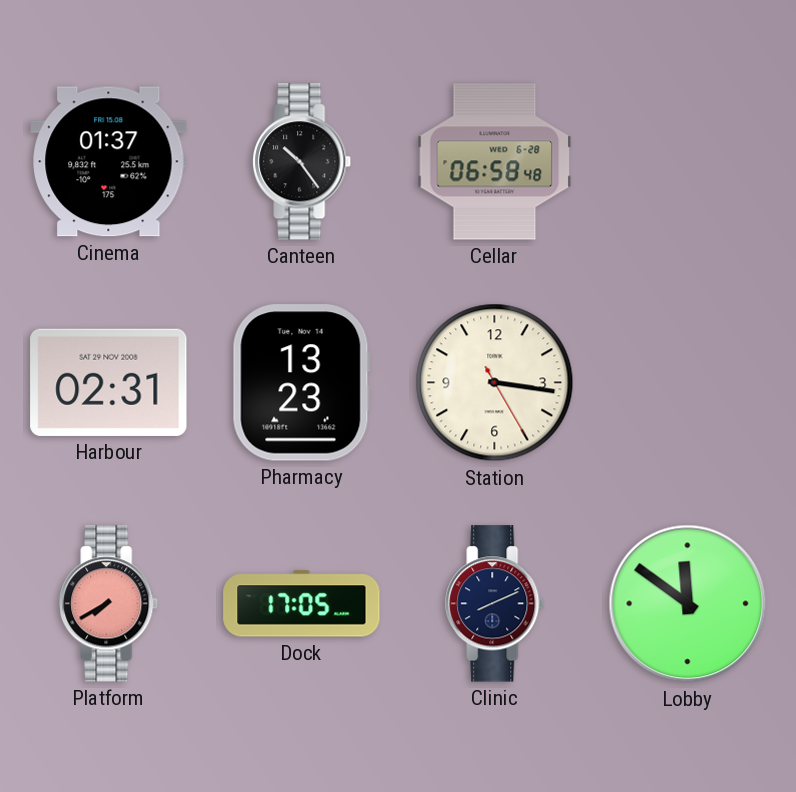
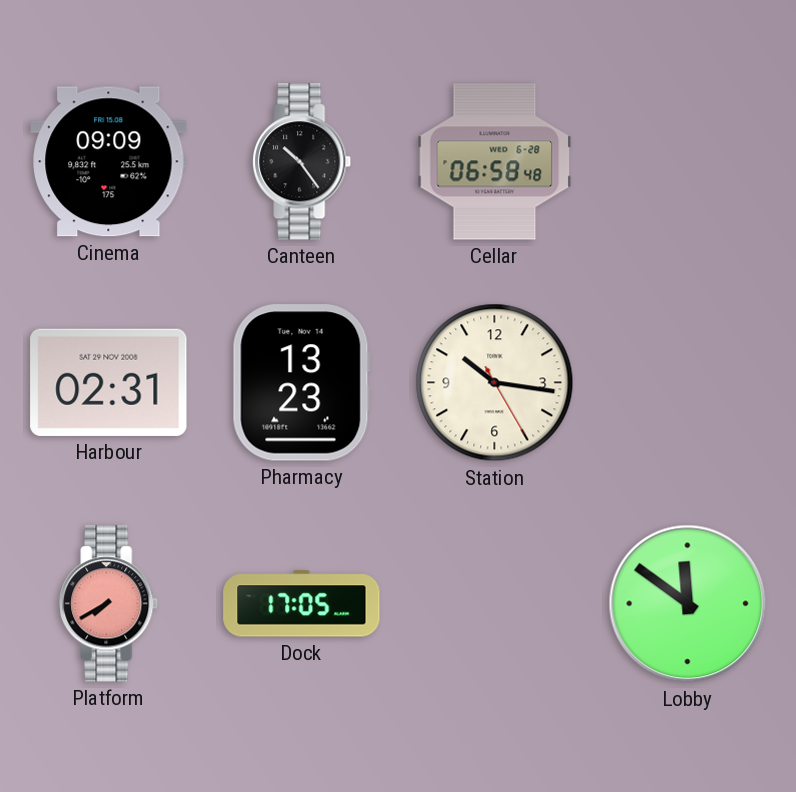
Cinema: 01:37 -> 09:09 (109, 162)
Station: 3:16 -> 10:16 (495, 383)
Clinic: 8:11 -> none (495, 604)
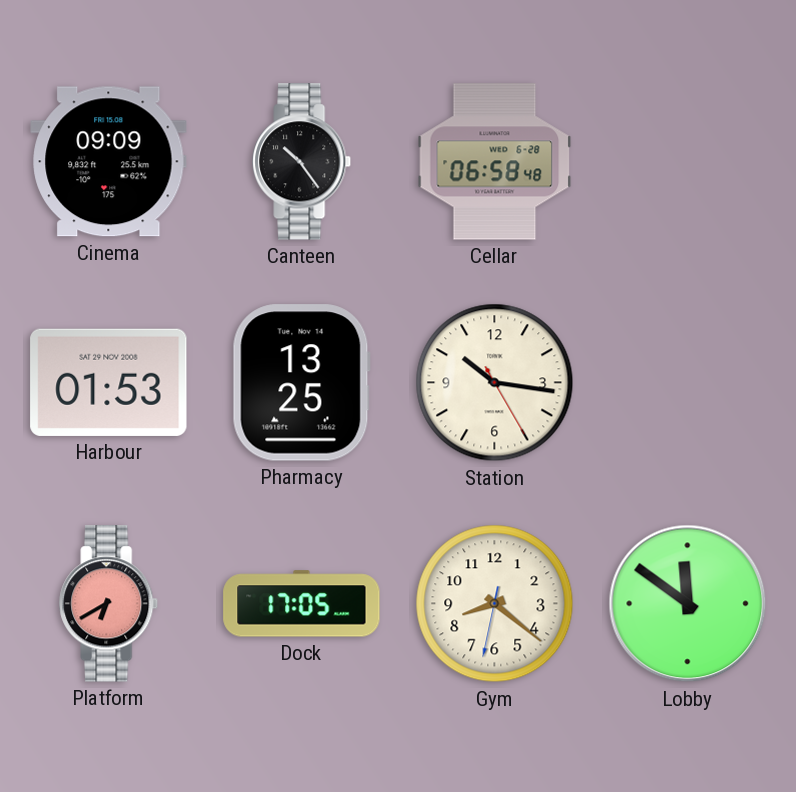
Harbour: 02:31 -> 01:53 (109, 382)
Pharmacy: 13:23 -> 13:25 (301, 383)
Platform: 7:40 -> 6:40 (109, 604)
Gym: none -> 8:21 (495, 604)
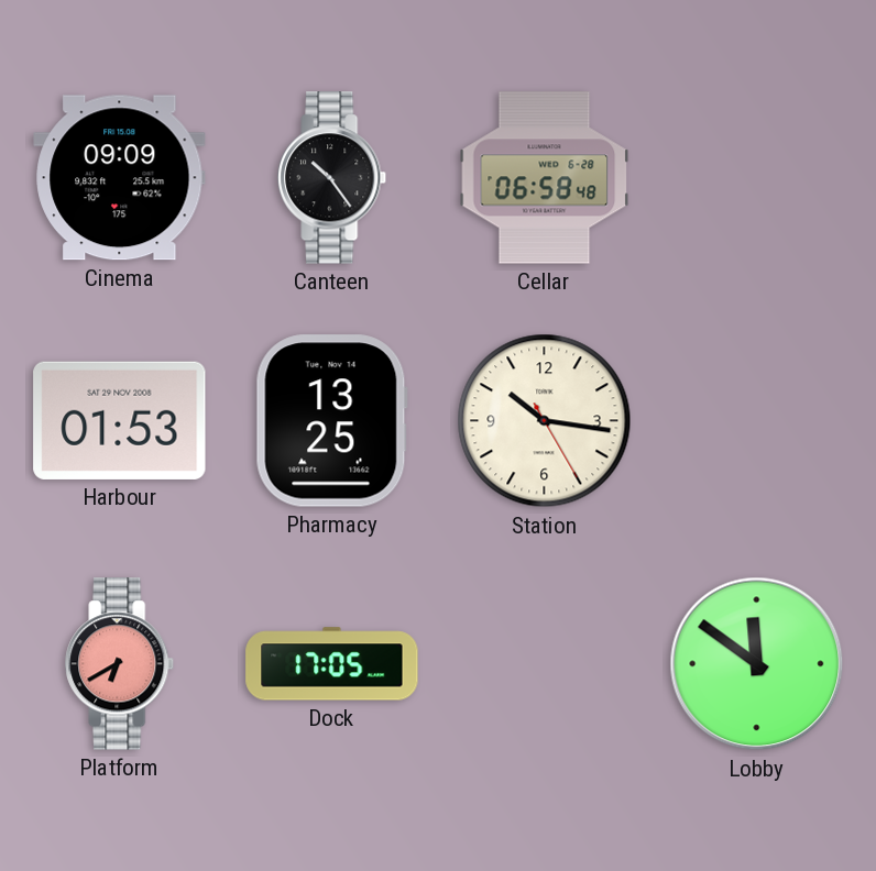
Gym: 8:21 -> none (495, 604)
